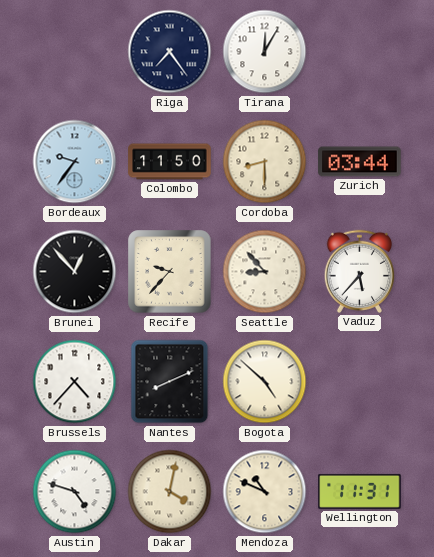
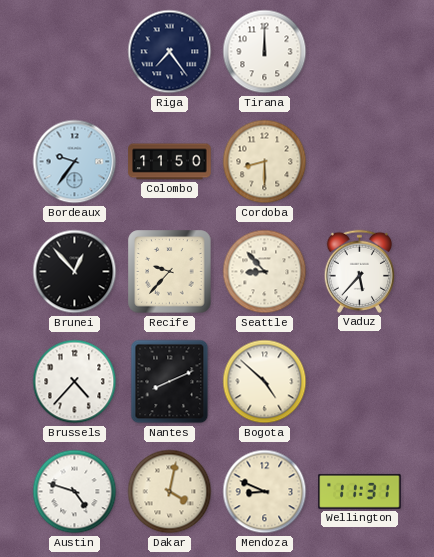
Tirana: 12:05 -> 12:00 (265, 52)
Zurich: 03:44 -> none (360, 162)
Mendoza: 10:49 -> 8:49 (265, 492)
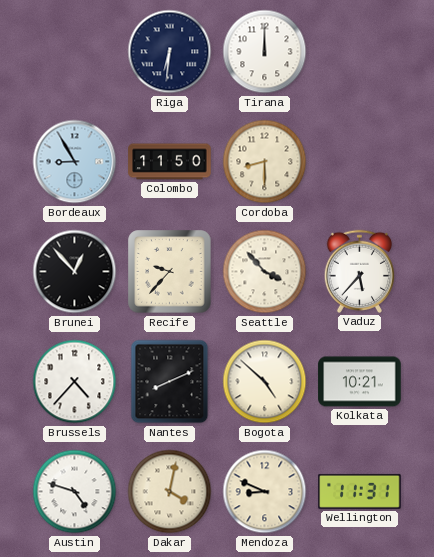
Riga: 7:24 -> 6:31 (170, 52)
Bordeaux: 9:36 -> 8:55 (75, 162)
Seattle: 8:53 -> 3:53 (265, 272)
Kolkata: none -> 10:21 (360, 382)
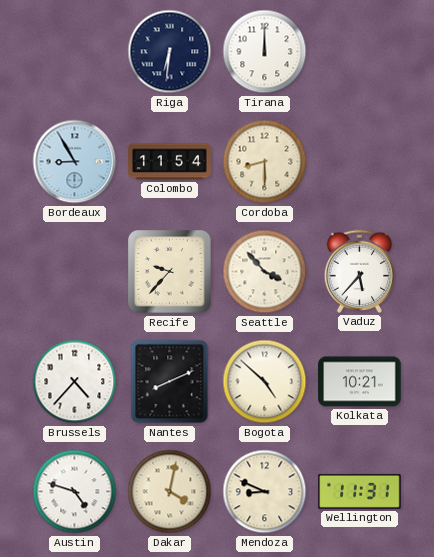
Colombo: 11:50 -> 11:54 (170, 162)
Brunei: 12:53 -> none (75, 272)
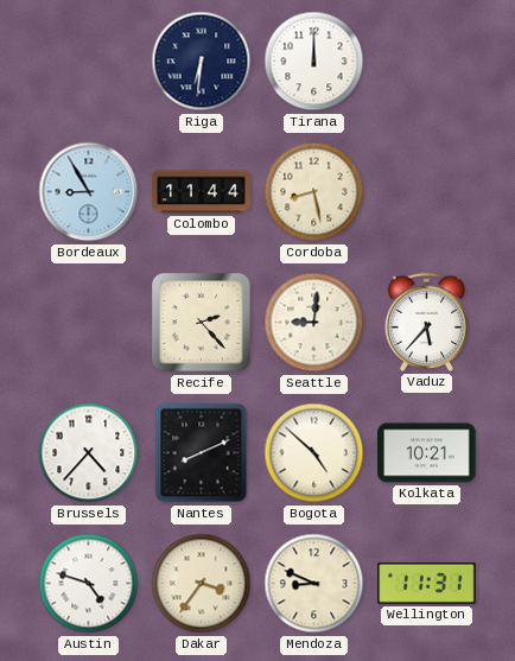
Colombo: 11:54 -> 11:44 (202, 192)
Cordoba: 8:30 -> 8:28 (314, 192)
Recife: 9:37 -> 2:23 (202, 323)
Seattle: 3:53 -> 9:01 (314, 323)
Dakar: 4:02 -> 3:36 (202, 584)
